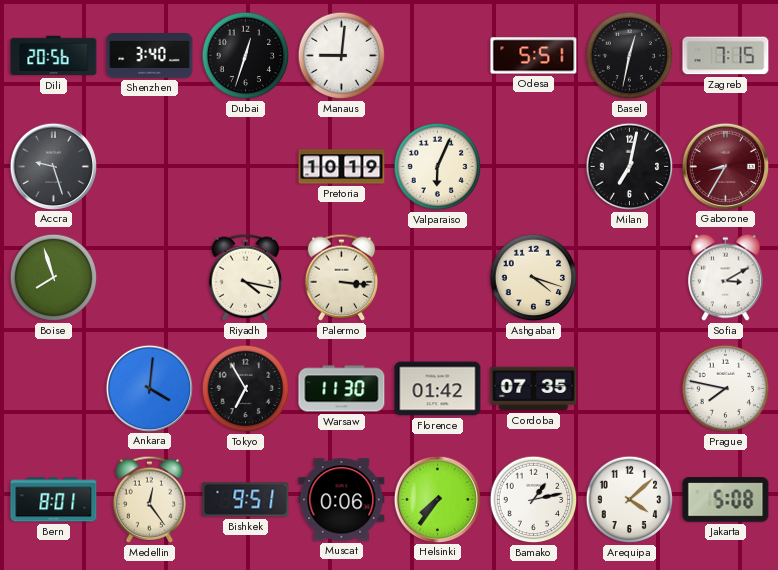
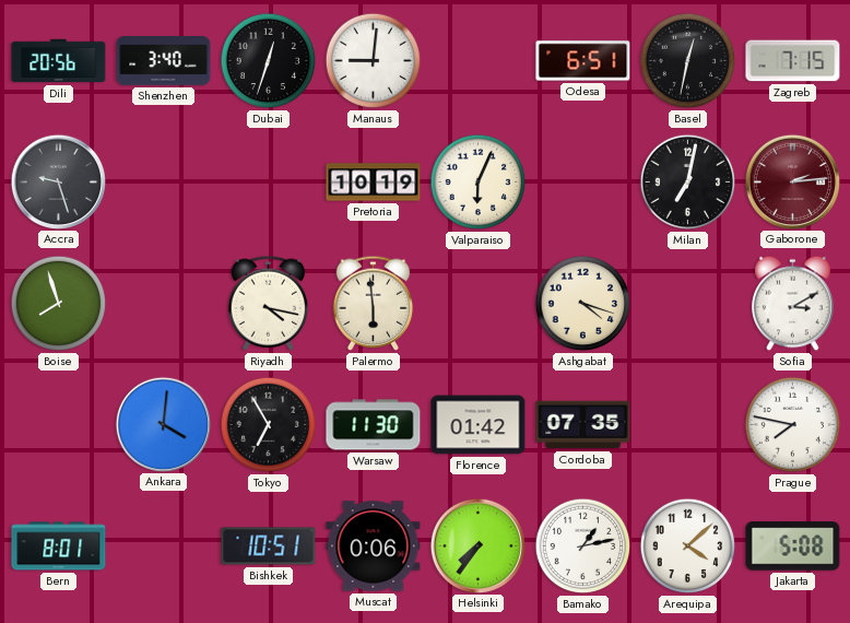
Odesa: 5:51 -> 6:51 (583, 61)
Gaborone: 8:35 -> 2:14 (792, 181)
Palermo: 3:16 -> 5:59 (374, 303)
Medellin: 12:24 -> none (150, 499)
Bishkek: 9:51 -> 10:51 (269, 546)
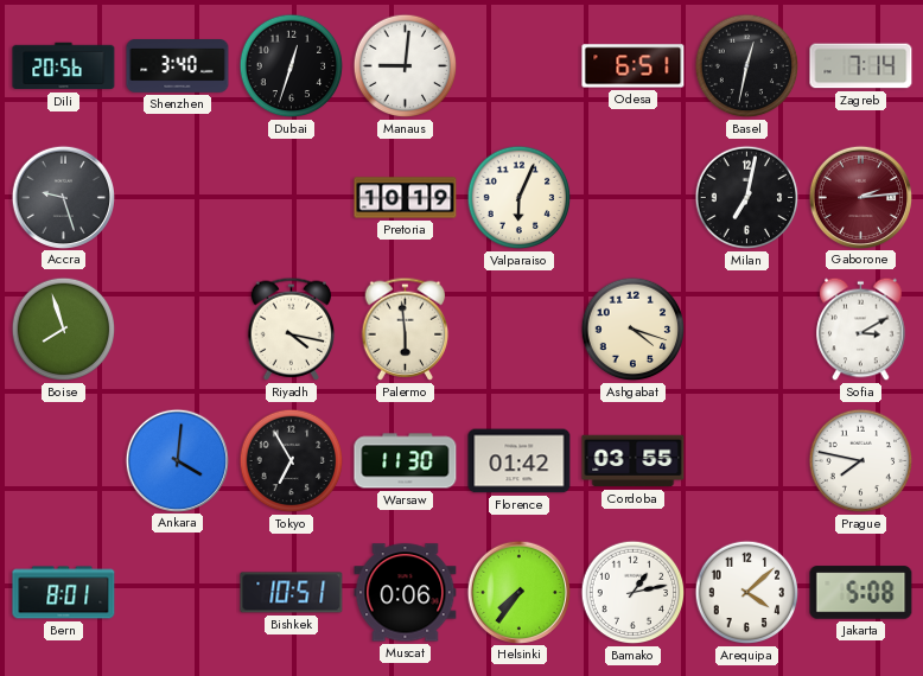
Zagreb: 7:15 -> 7:14 (861, 66)
Cordoba: 07:35 -> 03:55 (634, 461)
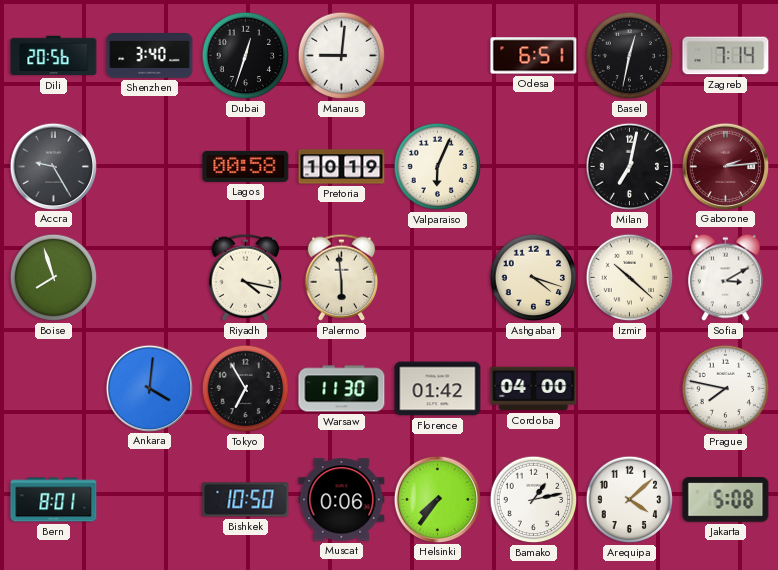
Accra: 9:27 -> 9:25 (53, 166)
Lagos: none -> 00:58 (246, 166)
Izmir: none -> 10:22 (630, 278)
Cordoba: 03:55 -> 04:00 (534, 389)
Bishkek: 10:51 -> 10:50 (246, 500)
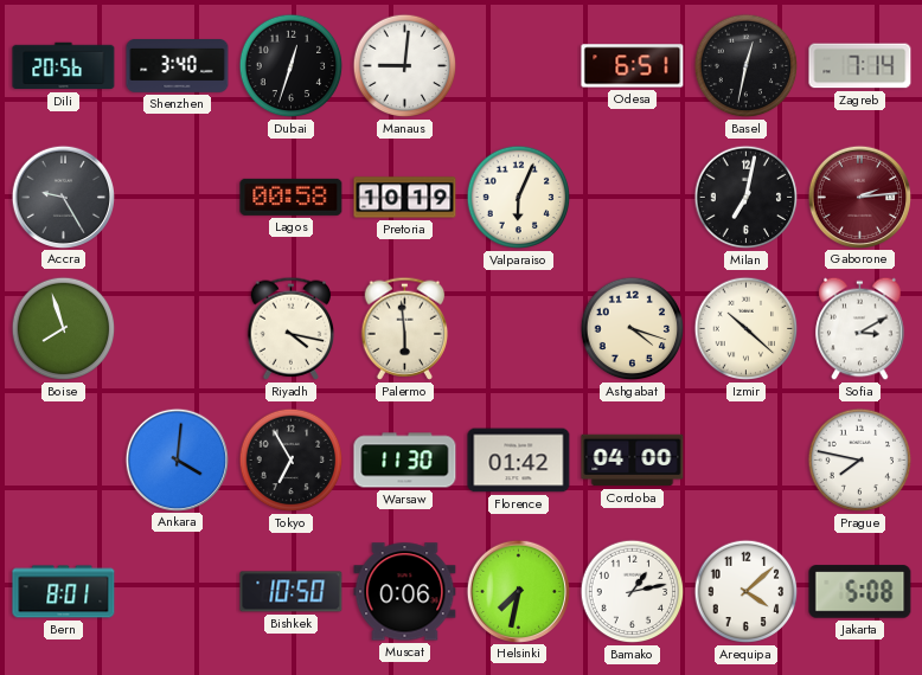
Helsinki: 7:36 -> 7:32 (518, 591)
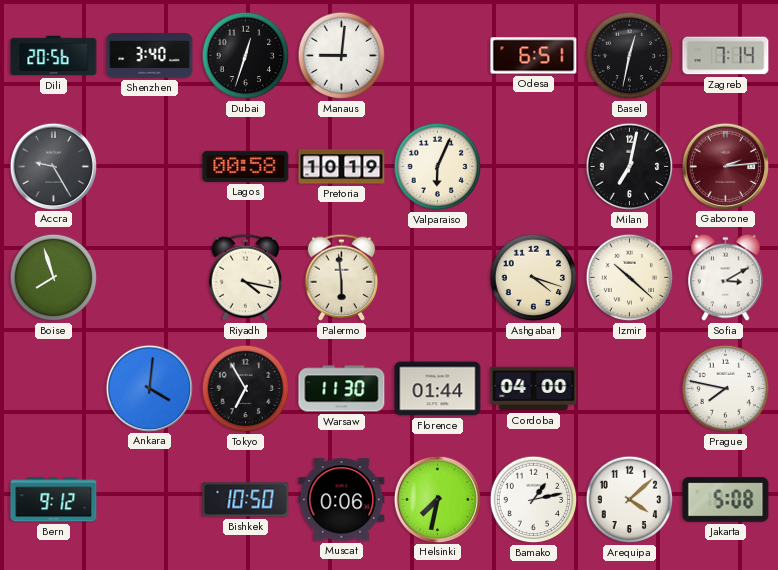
Florence: 01:42 -> 01:44 (438, 389)
Bern: 8:01 -> 9:12 (54, 500)
